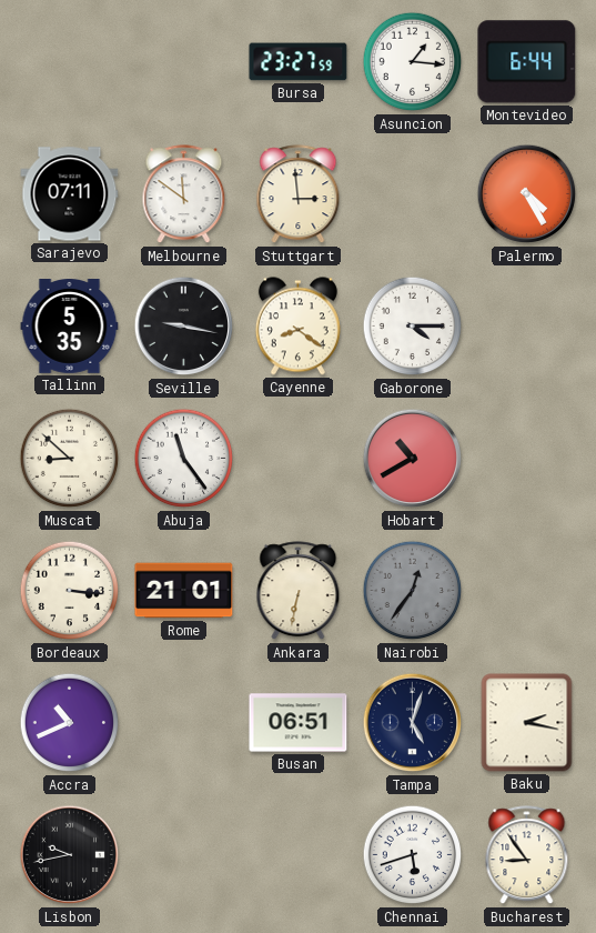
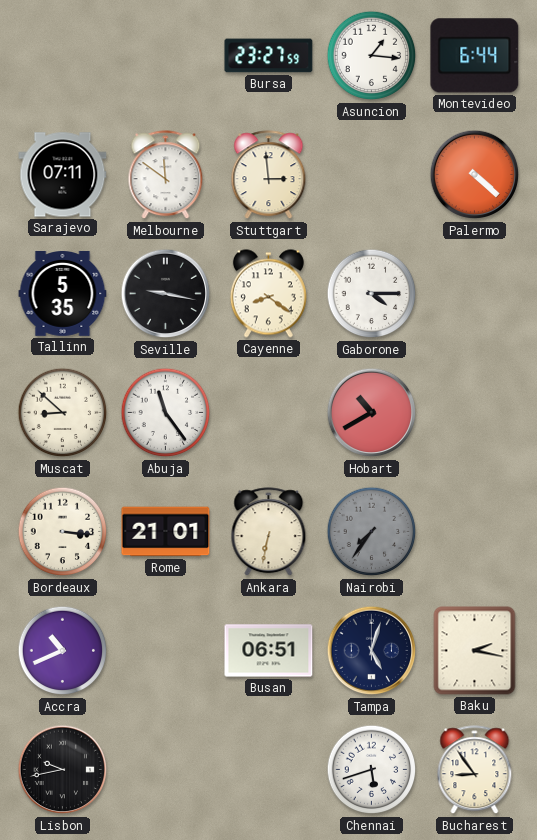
Palermo: 4:25 -> 4:22 (475, 175)
Nairobi: 12:36 -> 7:36 (372, 532)
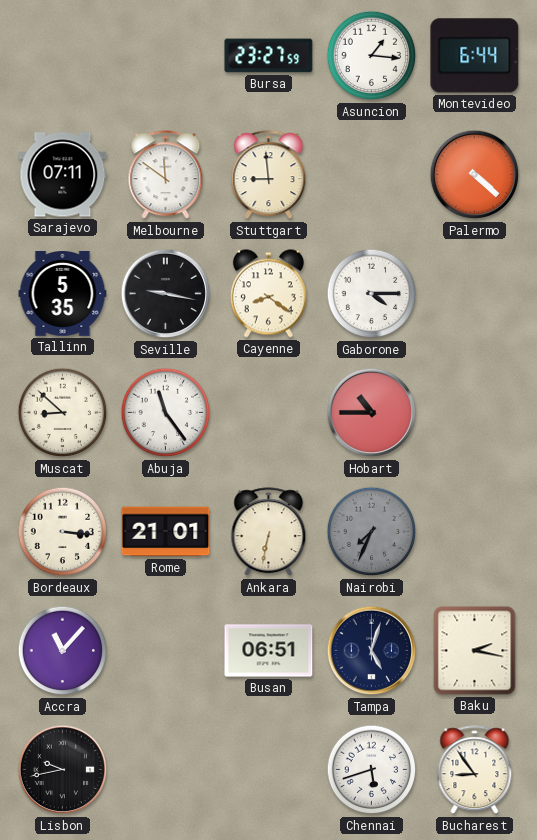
Stuttgart: 2:59 -> 8:59 (269, 175)
Hobart: 10:40 -> 10:45 (372, 413)
Nairobi: 7:36 -> 7:34 (372, 532)
Accra: 10:41 -> 11:07 (63, 651)
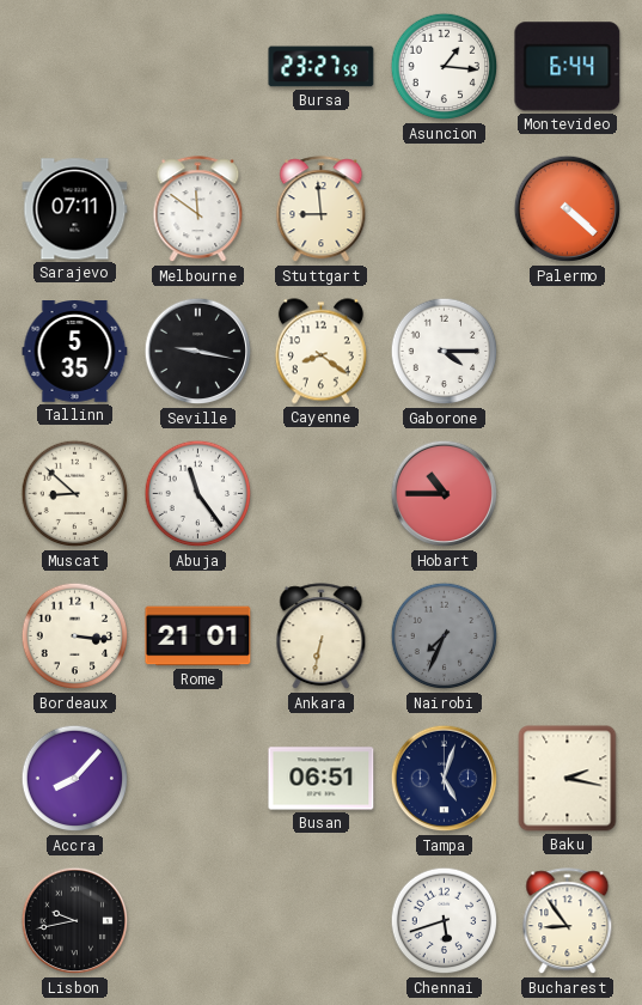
Accra: 11:07 -> 8:07 (75, 779)
